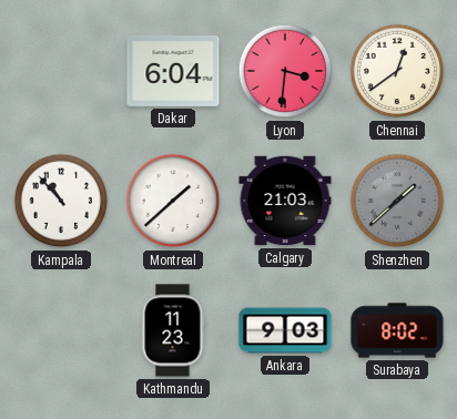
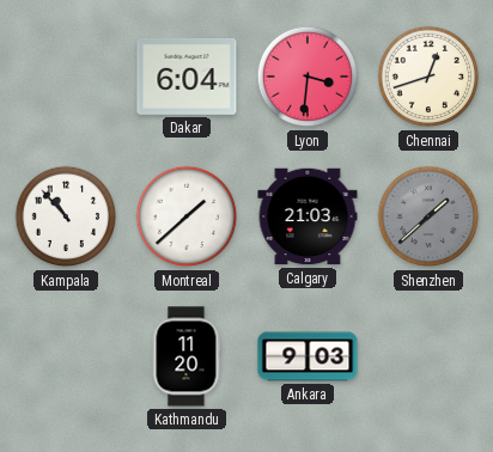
Chennai: 12:39 -> 12:42 (428, 77)
Kathmandu: 11:23 -> 11:20 (187, 356)
Surabaya: 8:02 -> none (397, 330)
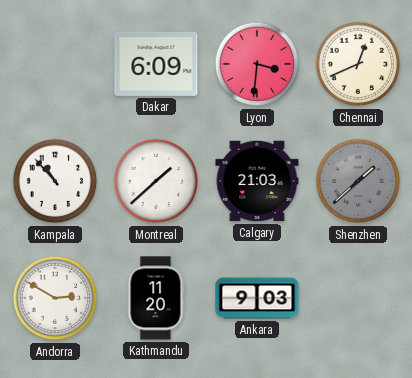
Dakar: 6:04 -> 6:09 (156, 64)
Chennai: 12:42 -> 12:41 (358, 64)
Andorra: none -> 2:50 (55, 298)
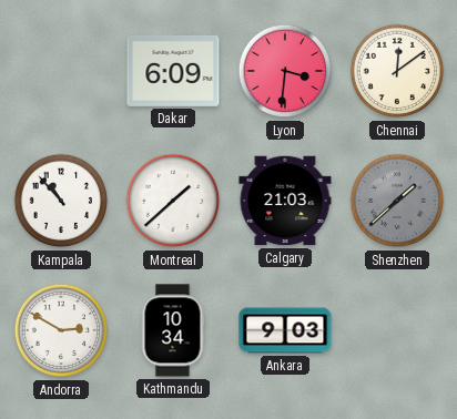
Chennai: 12:41 -> 12:09 (397, 71)
Kathmandu: 11:20 -> 10:34 (173, 330)
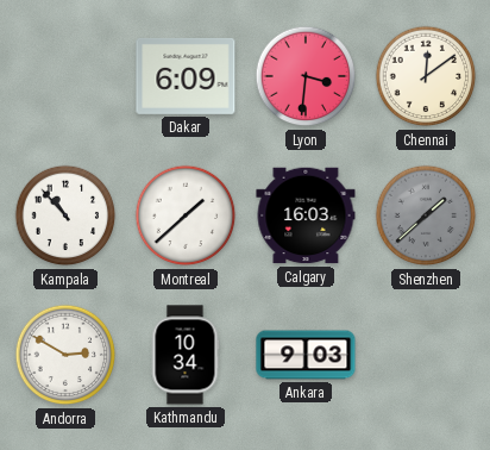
Calgary: 21:03 -> 16:03 (306, 215)
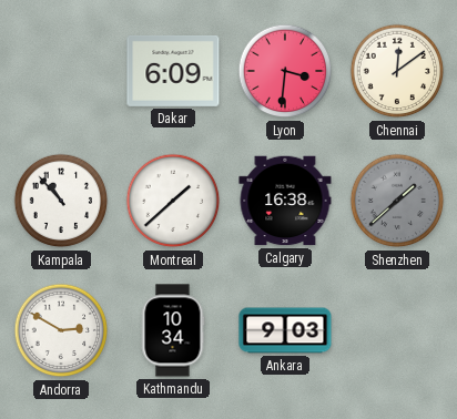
Calgary: 16:03 -> 16:38 (285, 201)
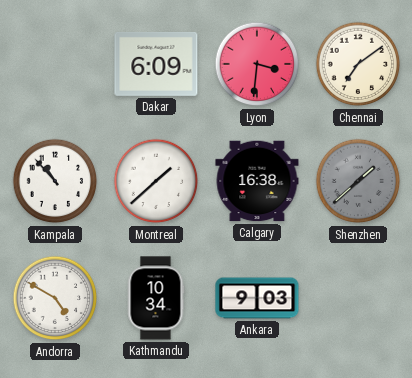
Chennai: 12:09 -> 7:09 (358, 64)
Andorra: 2:50 -> 4:50 (55, 298)
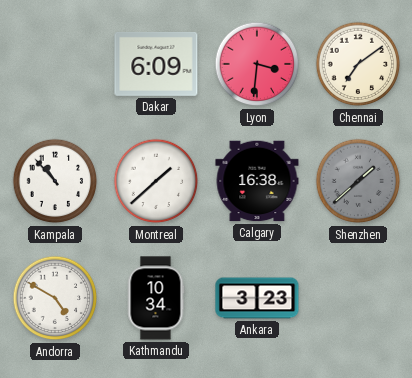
Ankara: 9:03 -> 3:23 (257, 298)
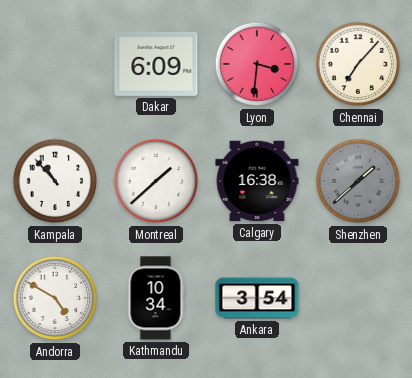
Chennai: 7:09 -> 7:07 (358, 64)
Ankara: 3:23 -> 3:54 (257, 298)
